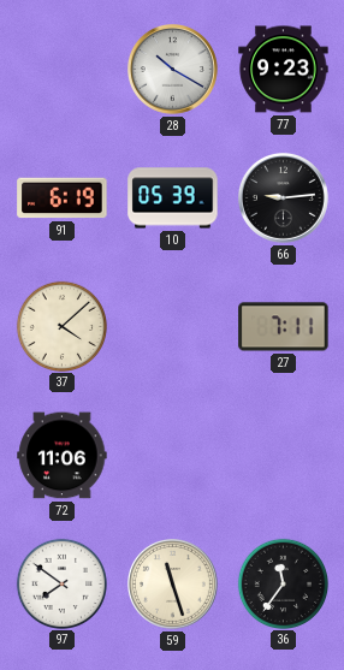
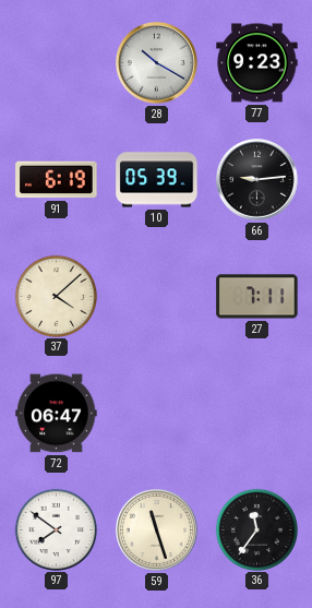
72: 11:06 -> 06:47 (57, 414)
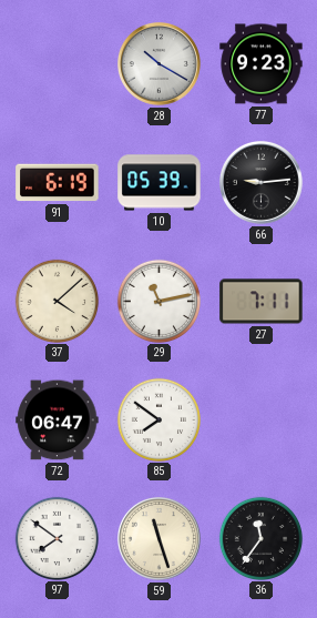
29: none -> 11:13 (158, 301)
85: none -> 7:51 (158, 419)
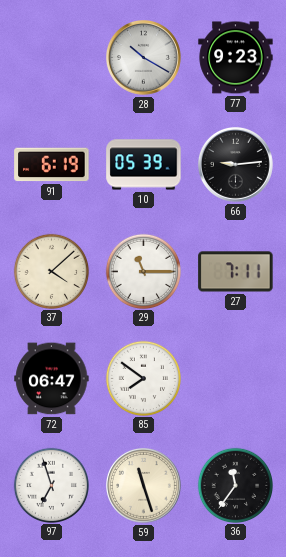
29: 11:13 -> 11:15 (143, 271)
97: 7:51 -> 6:57 (51, 485)
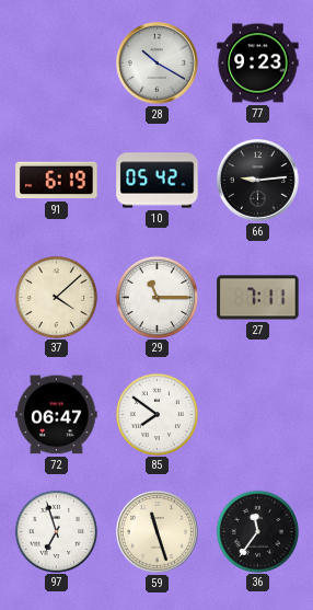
10: 05:39 -> 05:42 (158, 181)
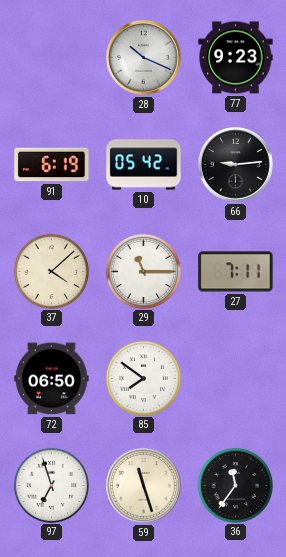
28: 10:20 -> 10:19 (144, 58)
72: 06:47 -> 06:50 (52, 379)
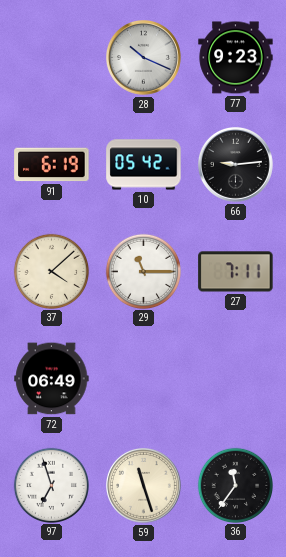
72: 06:50 -> 06:49 (52, 379)
85: 7:51 -> none (143, 378)
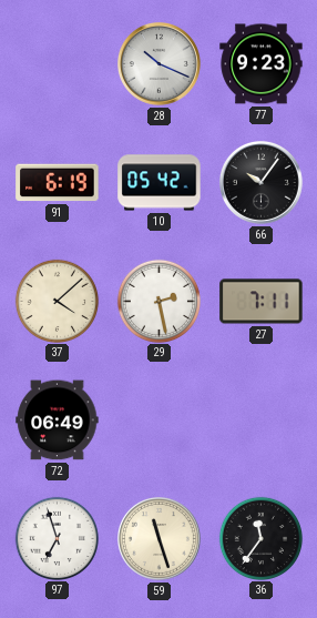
66: 9:14 -> 10:06 (262, 183)
29: 11:15 -> 2:28 (158, 301)
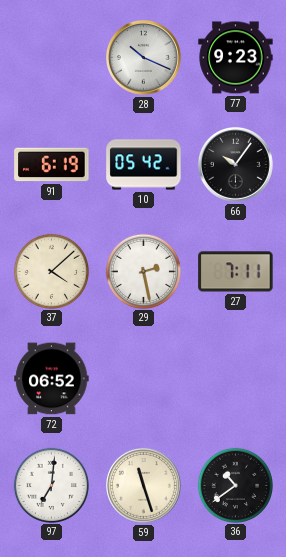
72: 06:49 -> 06:52 (52, 379)
97: 6:57 -> 7:01 (51, 485)
36: 11:36 -> 10:39 (235, 485)
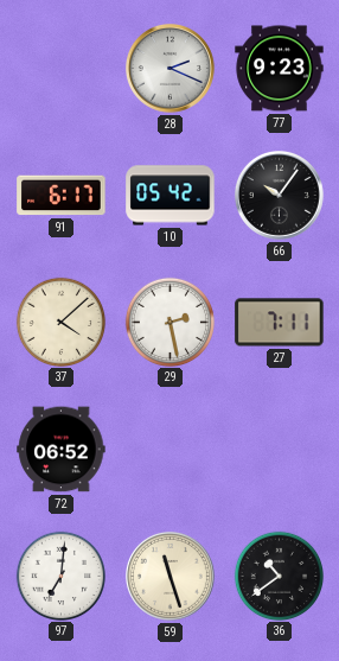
28: 10:19 -> 2:19 (171, 69)
91: 6:19 -> 6:17 (62, 196)
